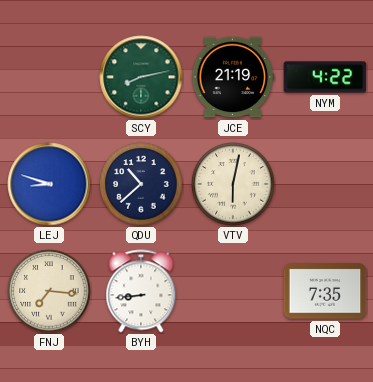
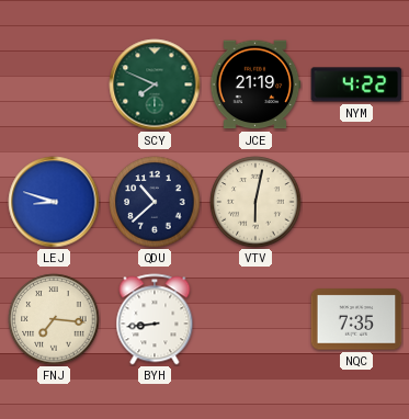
SCY: 8:13 -> 7:49 (155, 84)
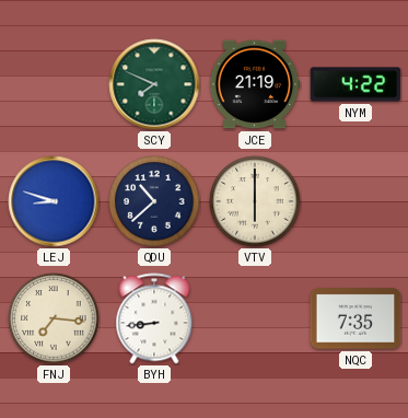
VTV: 6:02 -> 6:00 (255, 201)
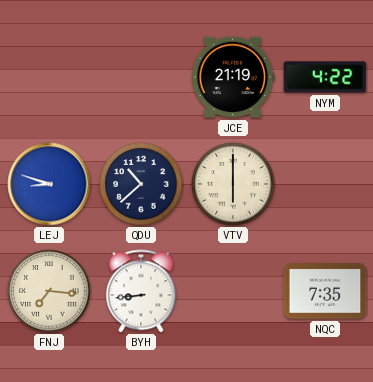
SCY: 7:49 -> none (154, 84)
